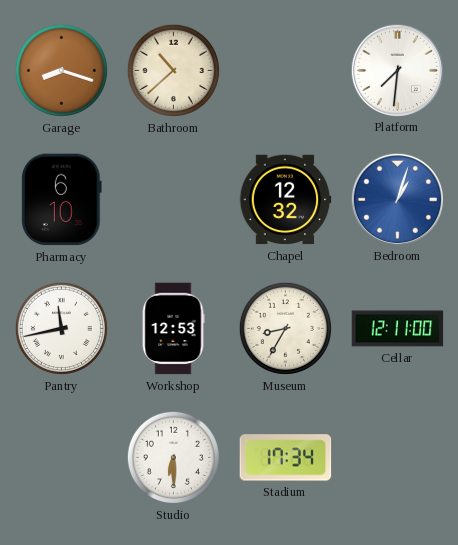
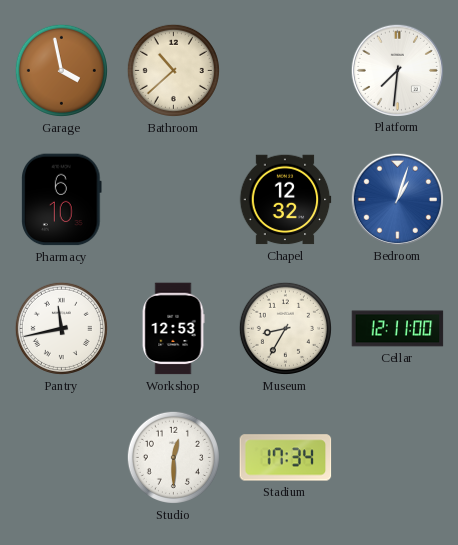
Garage: 8:18 -> 3:58 (61, 70)
Studio: 6:30 -> 12:30 (173, 457)
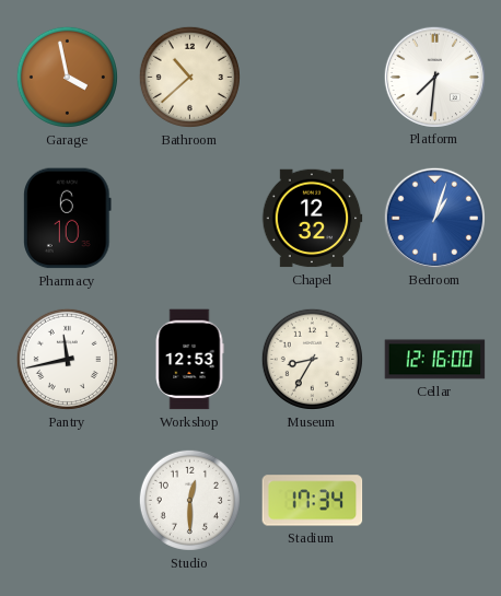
Cellar: 12:11 -> 12:16 (435, 360)
